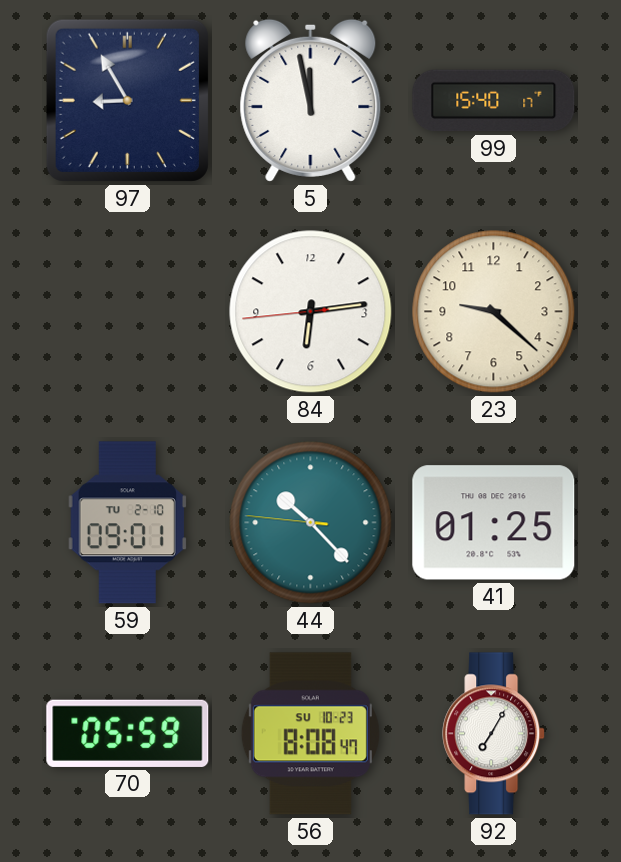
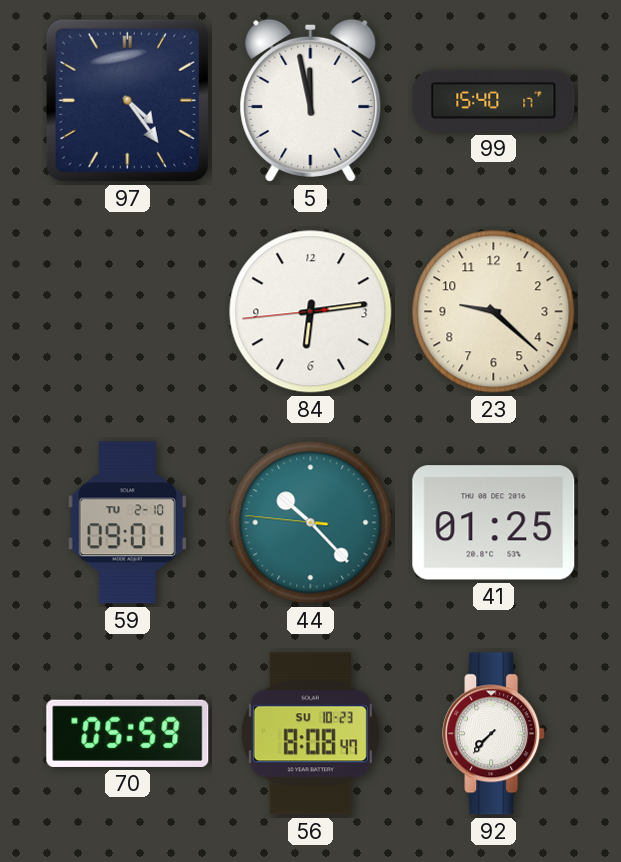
97: 8:55 -> 4:24 (127, 100)
92: 7:05 -> 7:37 (494, 734)
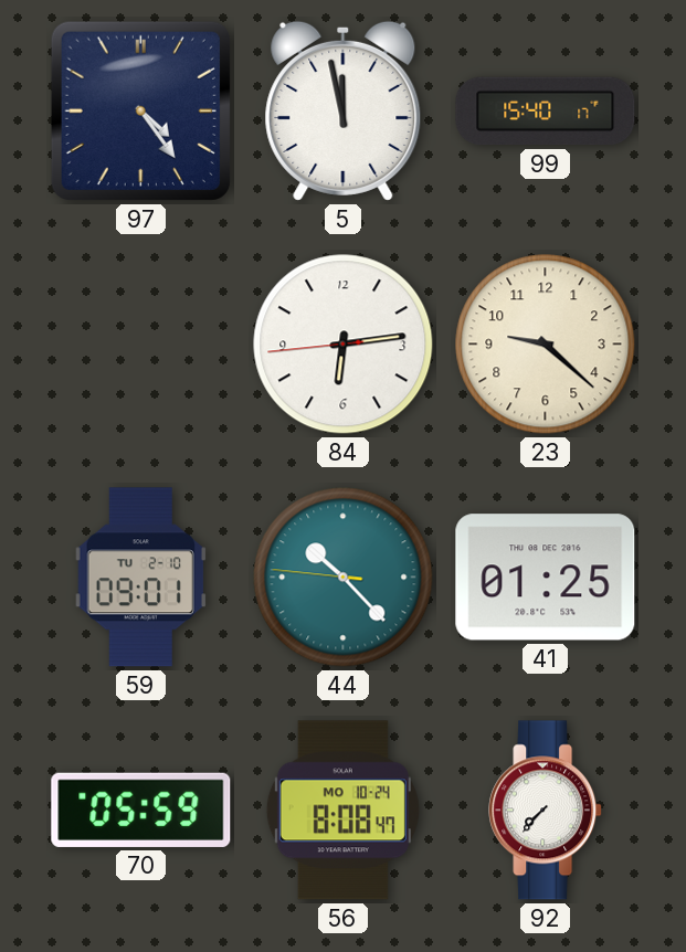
56 date: SU 10-23 -> MO 10-24 (342, 811)
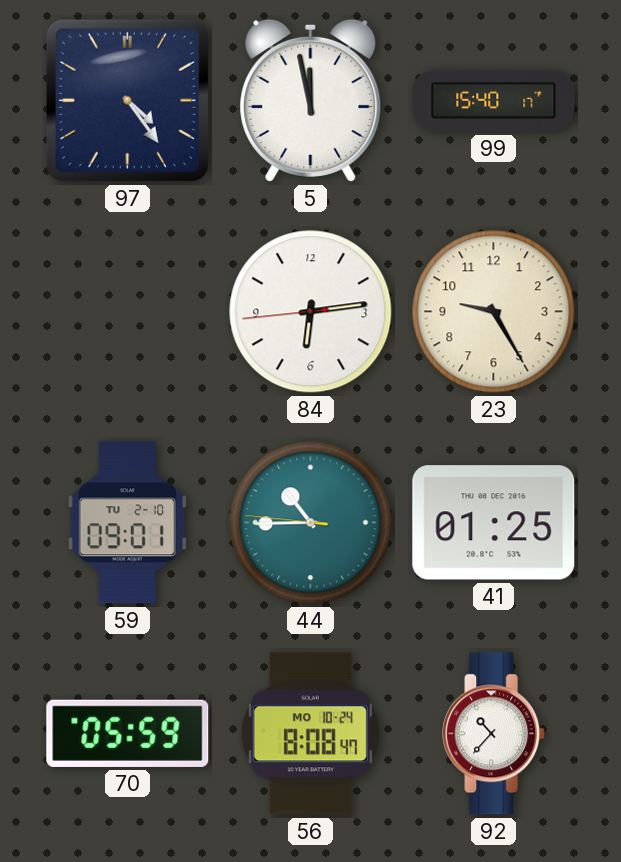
23: 9:22 -> 9:25 (494, 312)
44: 10:22 -> 10:44 (311, 523)
92: 7:37 -> 10:37 (494, 734)
